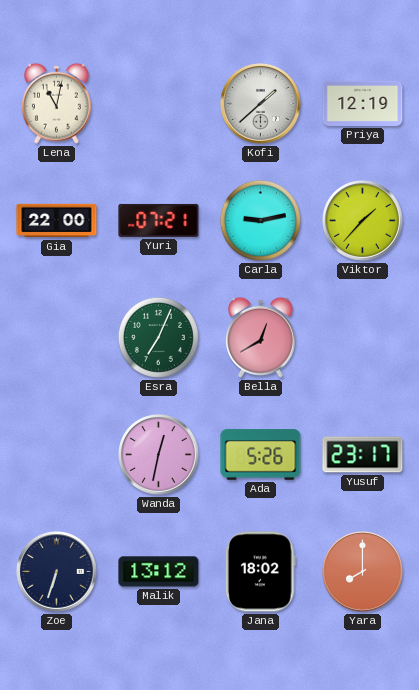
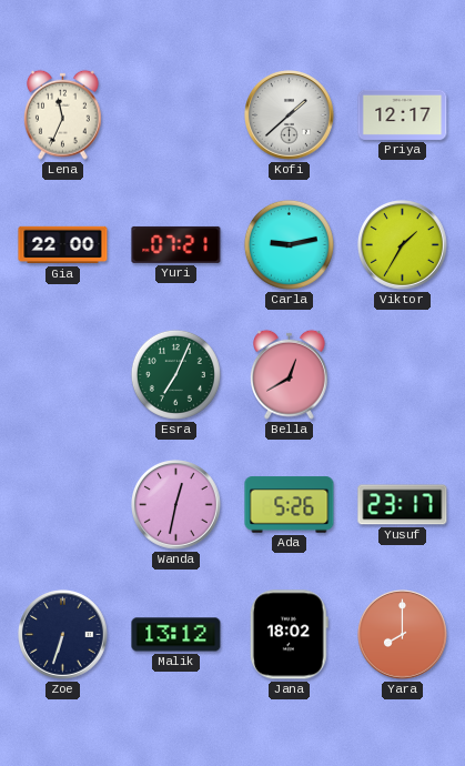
Lena: 11:02 -> 11:34 (62, 114)
Priya: 12:19 -> 12:17 (403, 114)
Viktor: 1:37 -> 1:35 (403, 245)
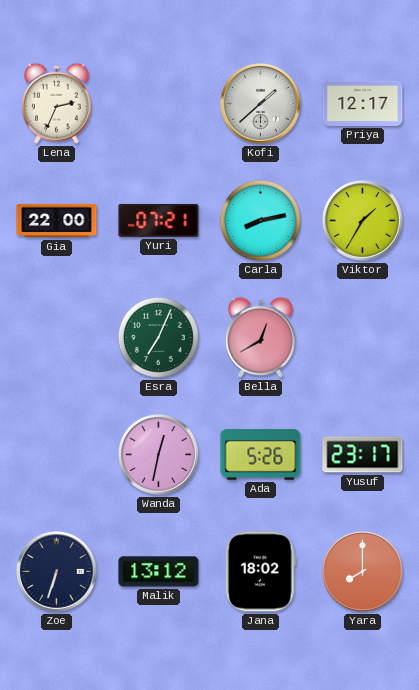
Lena: 11:34 -> 2:34 (56, 103)
Carla: 9:13 -> 8:13 (260, 220)
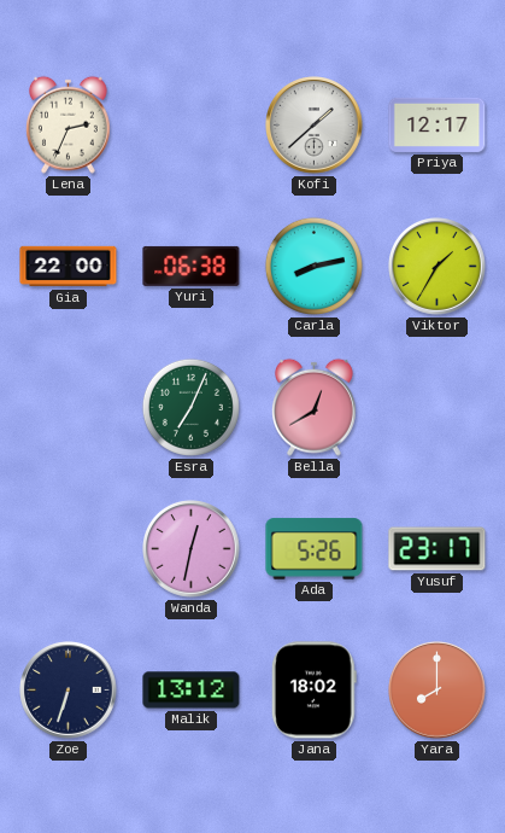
Yuri: 07:21 -> 06:38 (192, 266)
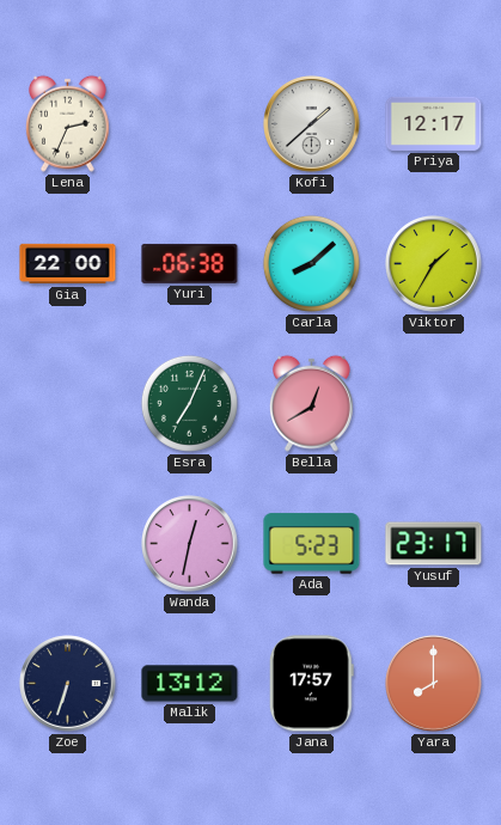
Carla: 8:13 -> 8:08 (311, 263)
Ada: 5:26 -> 5:23 (312, 544)
Jana: 18:02 -> 17:57 (311, 684)
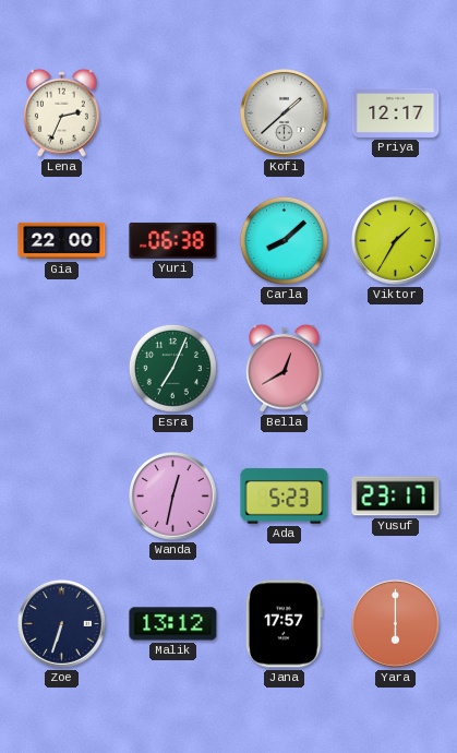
Yara: 8:00 -> 6:00 (396, 624)
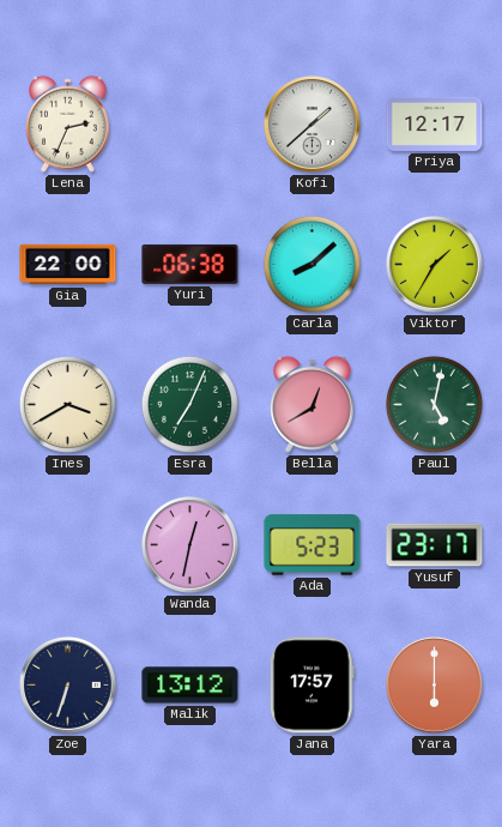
Ines: none -> 3:40 (67, 404)
Paul: none -> 5:02 (434, 404)
